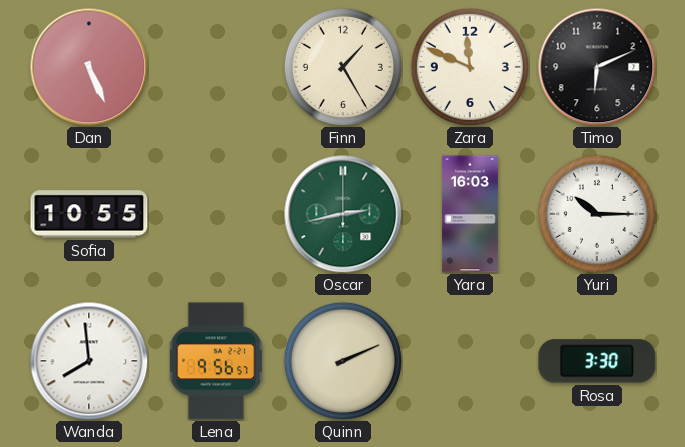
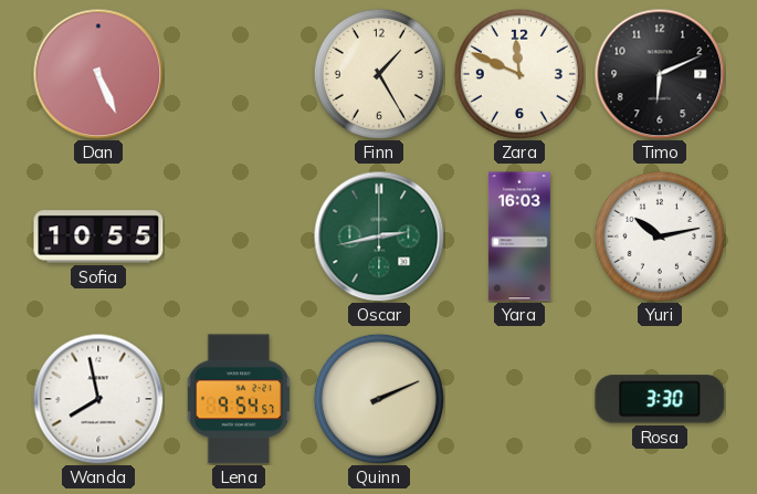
Yuri: 10:15 -> 10:13 (660, 237)
Wanda: 7:59 -> 7:58 (98, 399)
Lena: 9:56 -> 9:54 (238, 399)
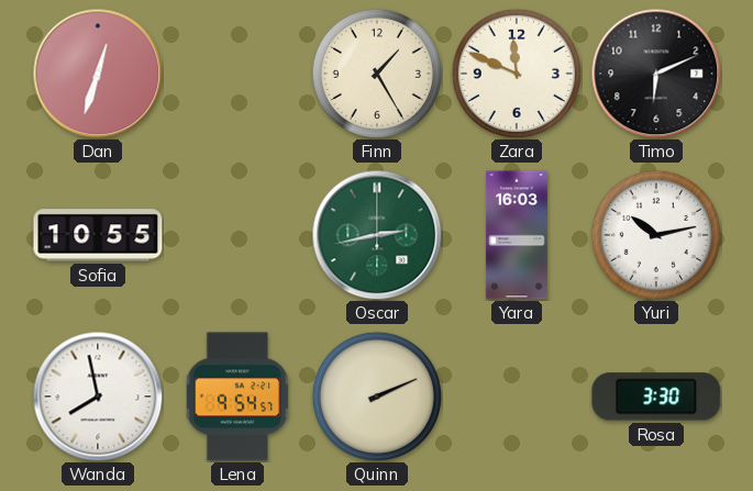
Dan: 5:26 -> 12:33 (98, 74)
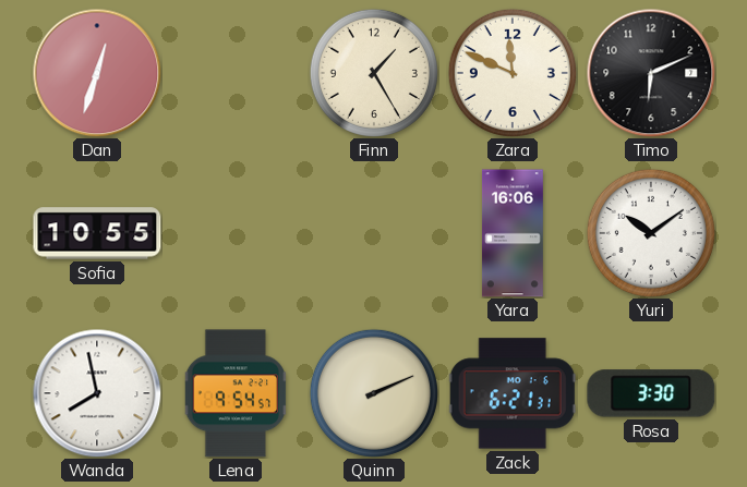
Oscar: 2:43 -> none (377, 235)
Yara: 16:03 -> 16:06 (513, 233)
Yuri: 10:13 -> 10:09 (651, 233)
Zack: none -> 6:21 (513, 393)
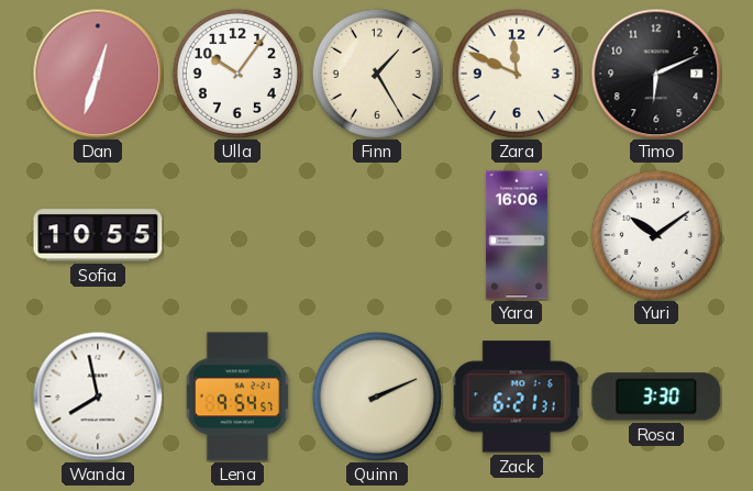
Ulla: none -> 10:06 (237, 74)
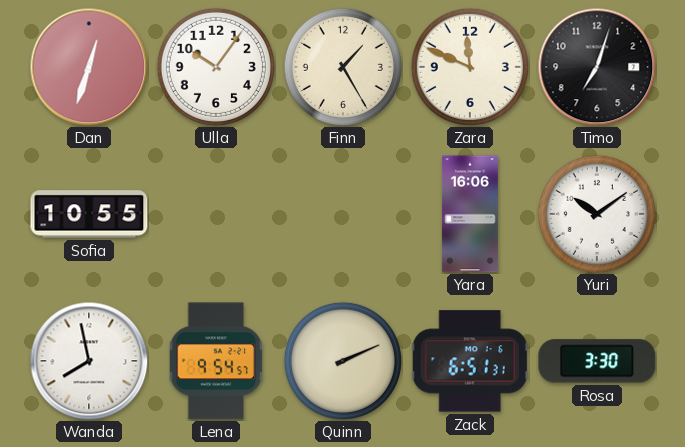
Timo: 6:11 -> 7:03 (597, 67)
Zack: 6:21 -> 6:51 (470, 361)
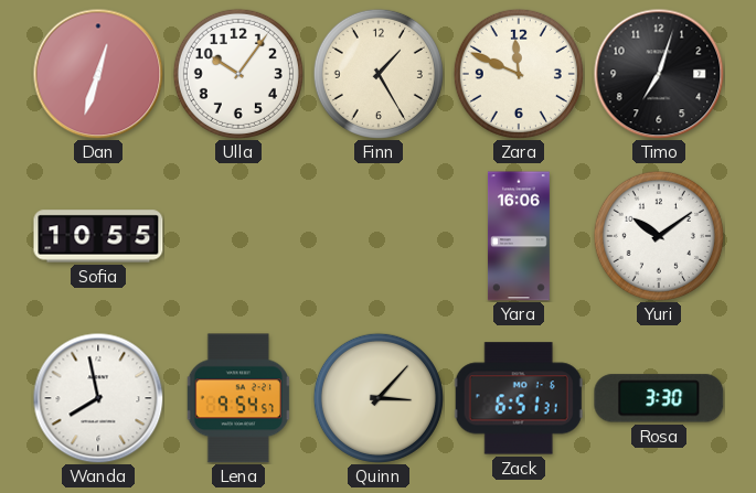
Quinn: 2:11 -> 3:07 (379, 398)
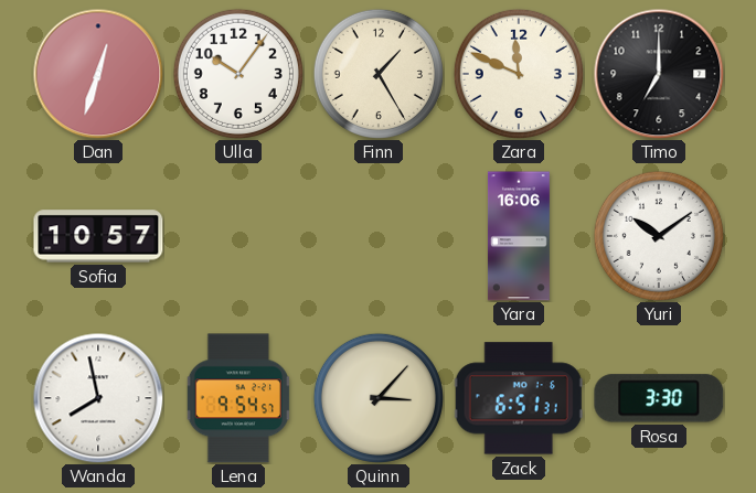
Timo: 7:03 -> 7:00 (659, 74)
Sofia: 10:55 -> 10:57 (98, 236)
